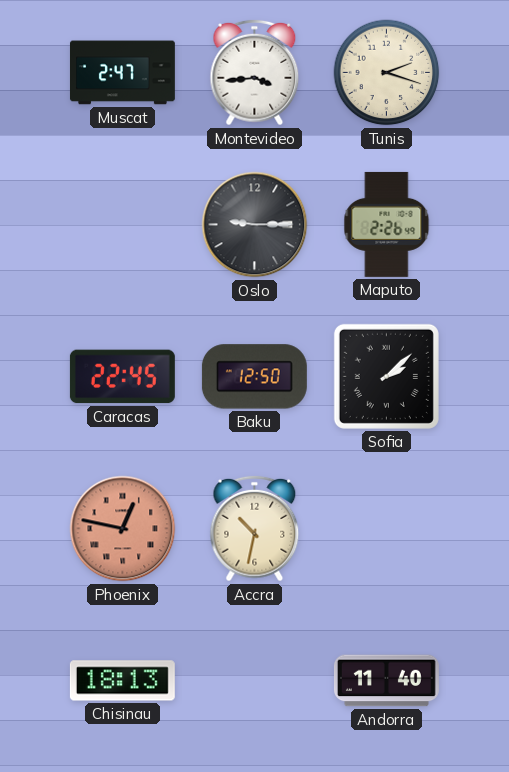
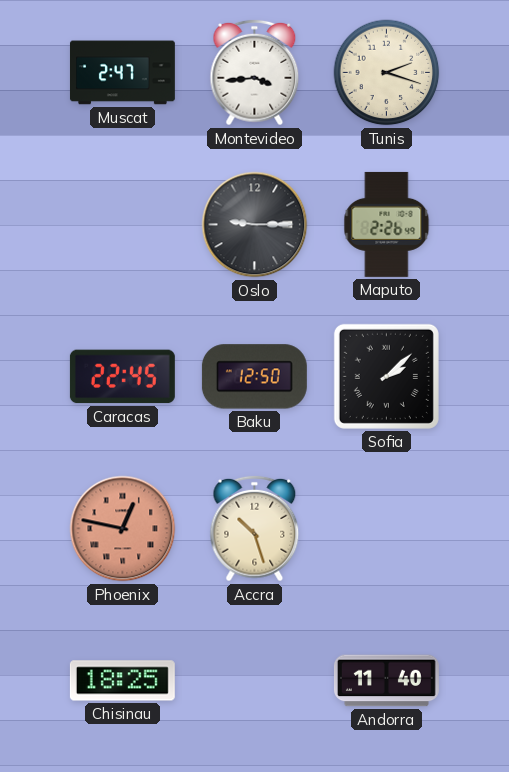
Accra: 10:32 -> 10:27 (255, 529)
Chisinau: 18:13 -> 18:25 (122, 681)
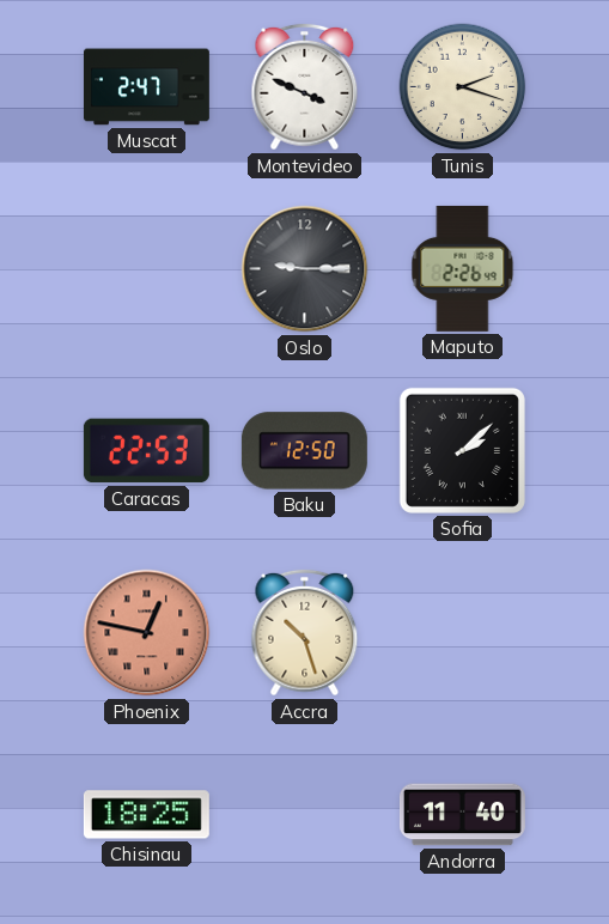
Montevideo: 3:44 -> 3:49 (305, 87)
Caracas: 22:45 -> 22:53 (146, 451)
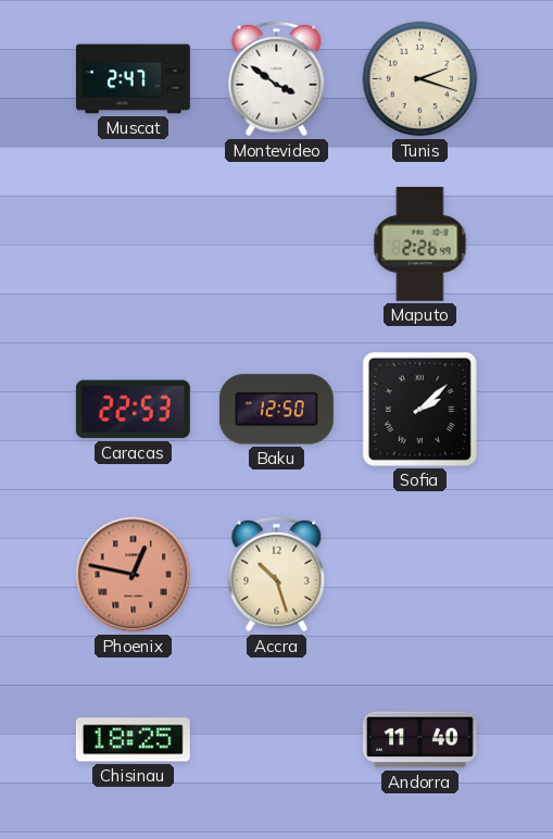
Montevideo: 3:49 -> 3:51 (277, 79)
Oslo: 9:15 -> none (305, 269)
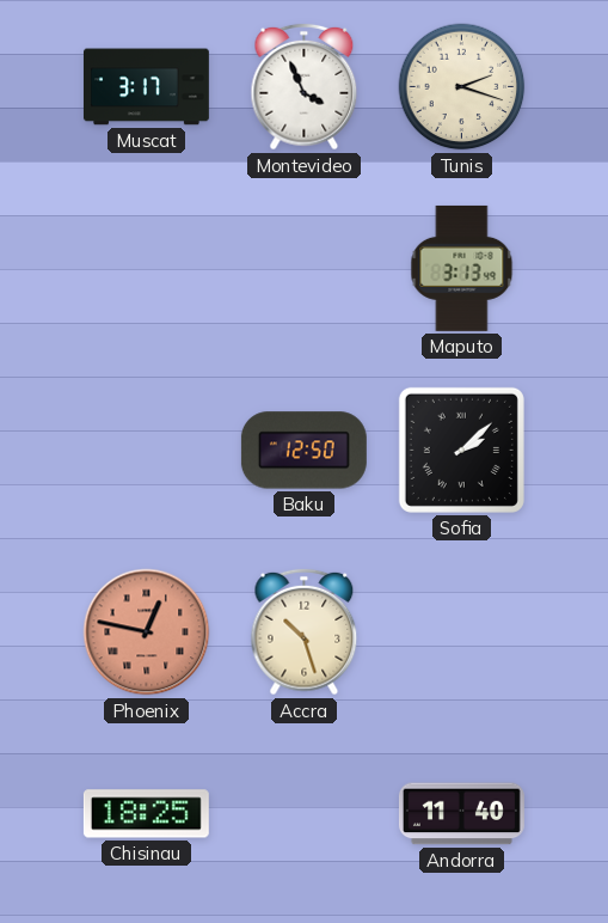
Muscat: 2:47 -> 3:17 (146, 87)
Montevideo: 3:51 -> 3:56 (305, 87)
Maputo: 2:26 -> 3:13 (462, 268)
Caracas: 22:53 -> none (133, 410)
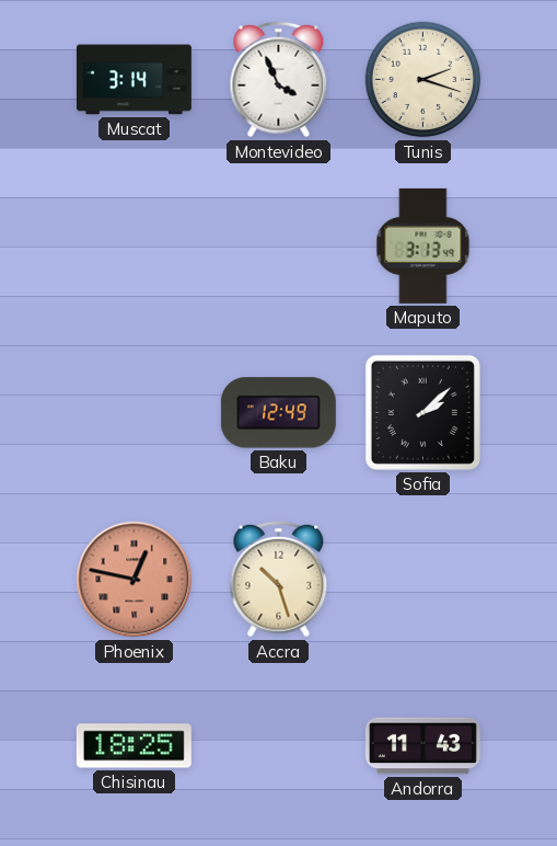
Muscat: 3:17 -> 3:14 (134, 80)
Baku: 12:50 -> 12:49 (278, 413)
Andorra: 11:40 -> 11:43 (422, 746)
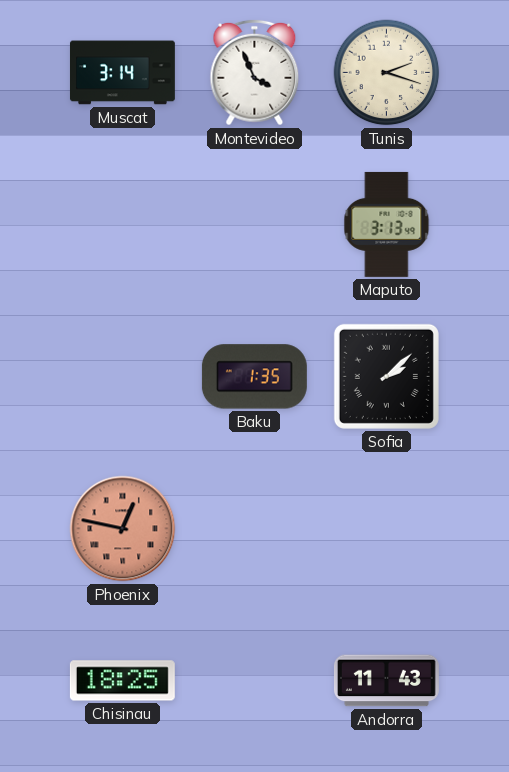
Baku: 12:49 -> 1:35 (254, 377)
Accra: 10:27 -> none (279, 580)
